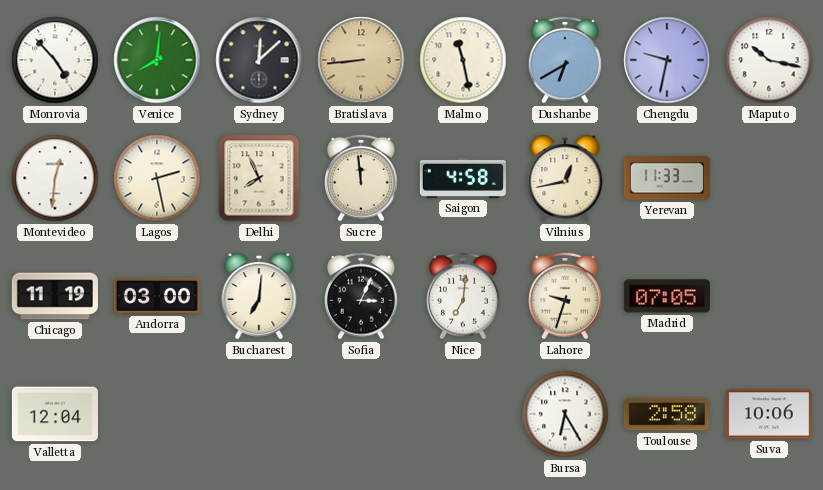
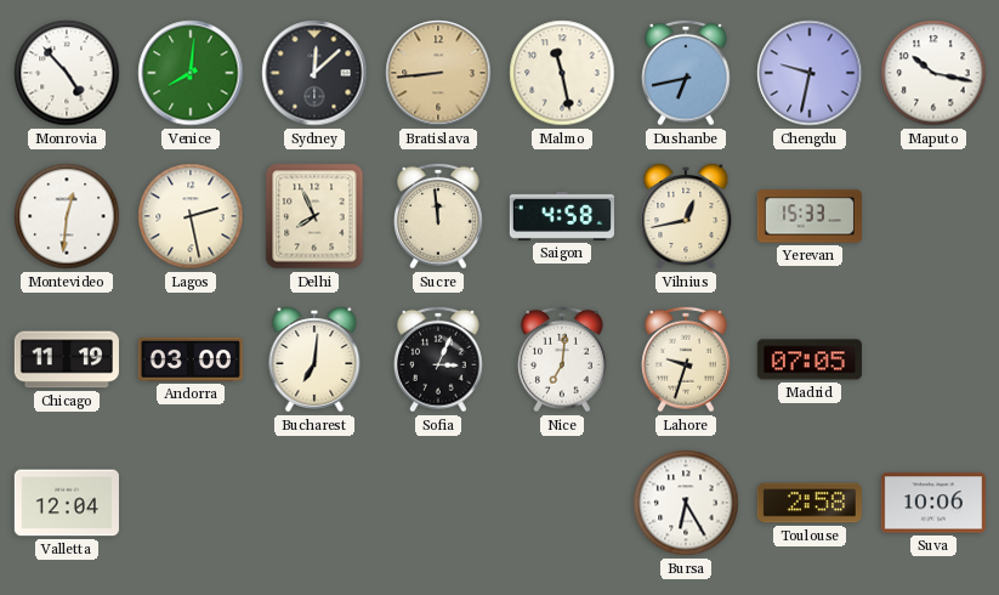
Dushanbe: 6:40 -> 6:43 (687, 73)
Yerevan: 11:33 -> 15:33 (810, 216)
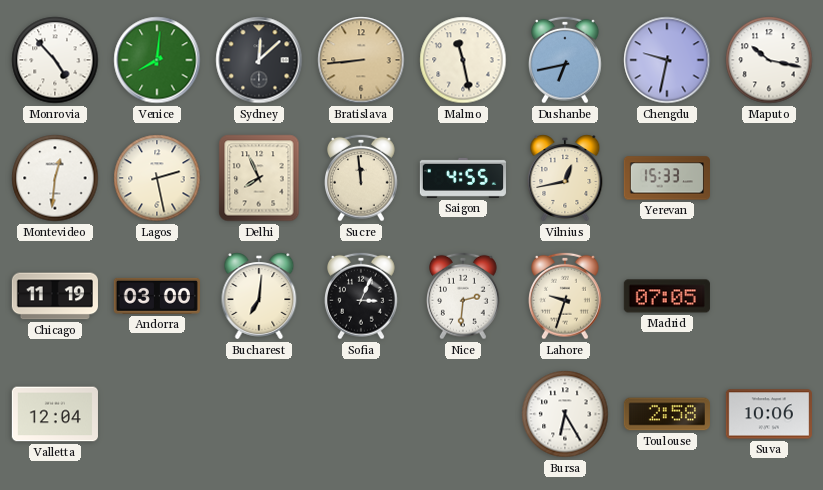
Saigon: 4:58 -> 4:55 (463, 178)
Nice: 7:01 -> 2:31 (464, 296)
